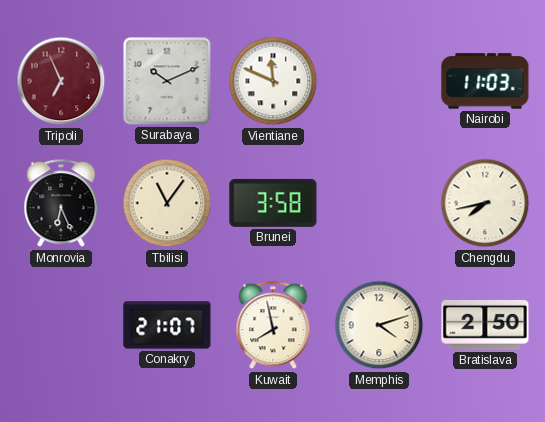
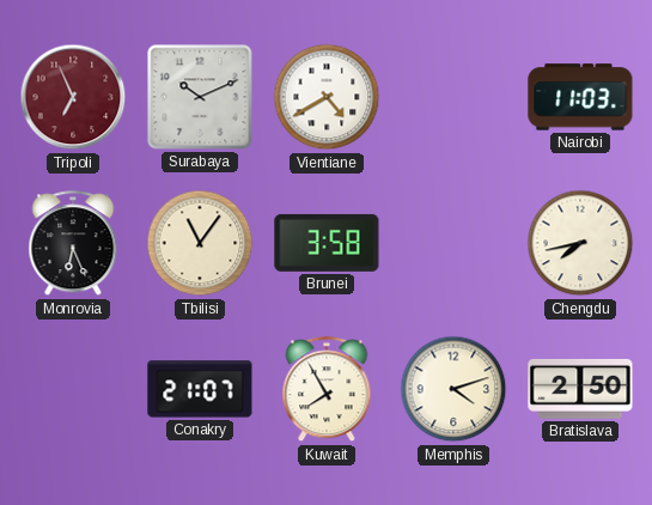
Vientiane: 11:49 -> 4:40 (327, 97)
Kuwait: 7:58 -> 7:55 (327, 390)
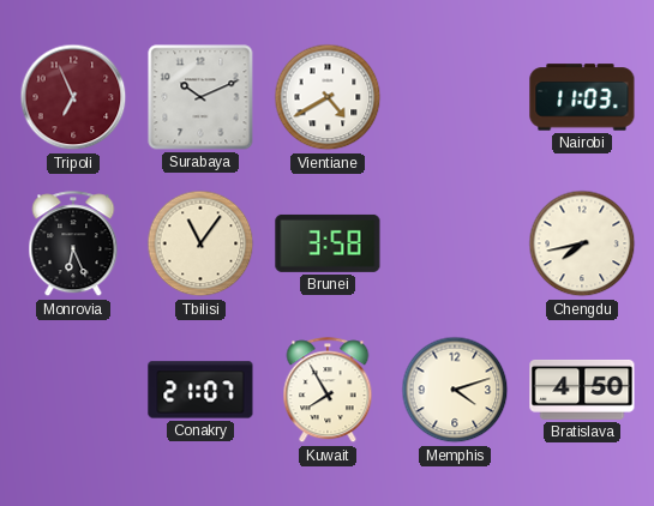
Bratislava: 2:50 -> 4:50 (582, 390)
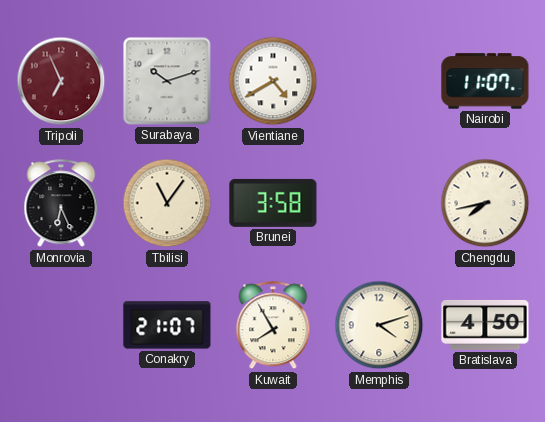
Surabaya: 10:11 -> 10:12 (167, 81)
Nairobi: 11:03 -> 11:07 (485, 81)
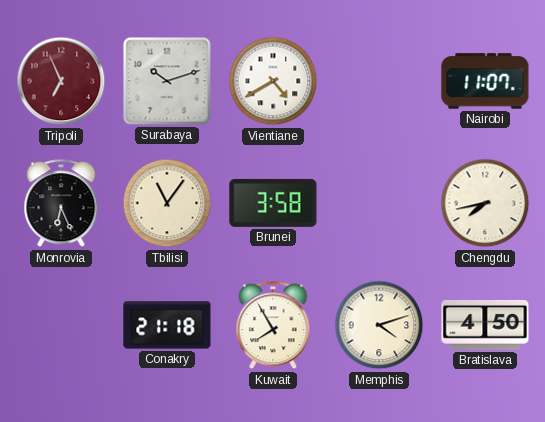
Conakry: 21:07 -> 21:18 (167, 325)
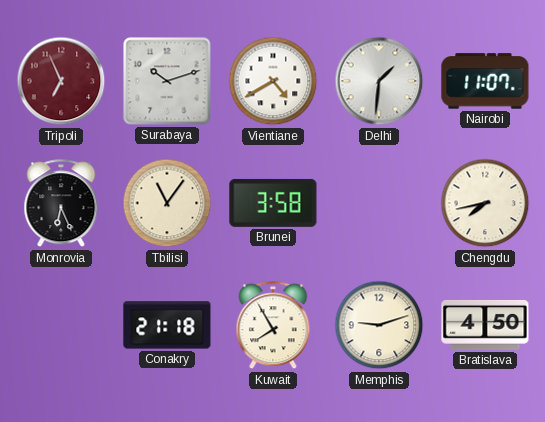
Delhi: none -> 1:31 (379, 81)
Memphis: 4:12 -> 9:12 (379, 325)
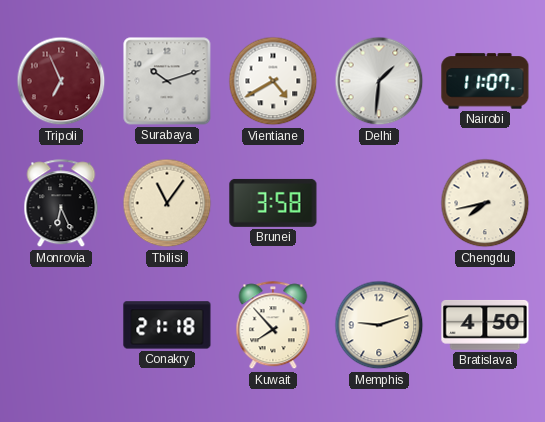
Kuwait: 7:55 -> 7:53 (273, 326)
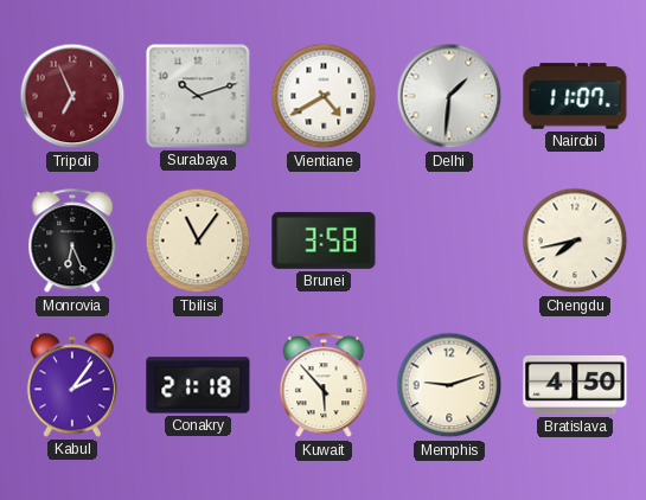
Kabul: none -> 2:06 (72, 385)
Kuwait: 7:53 -> 5:53 (324, 386)
